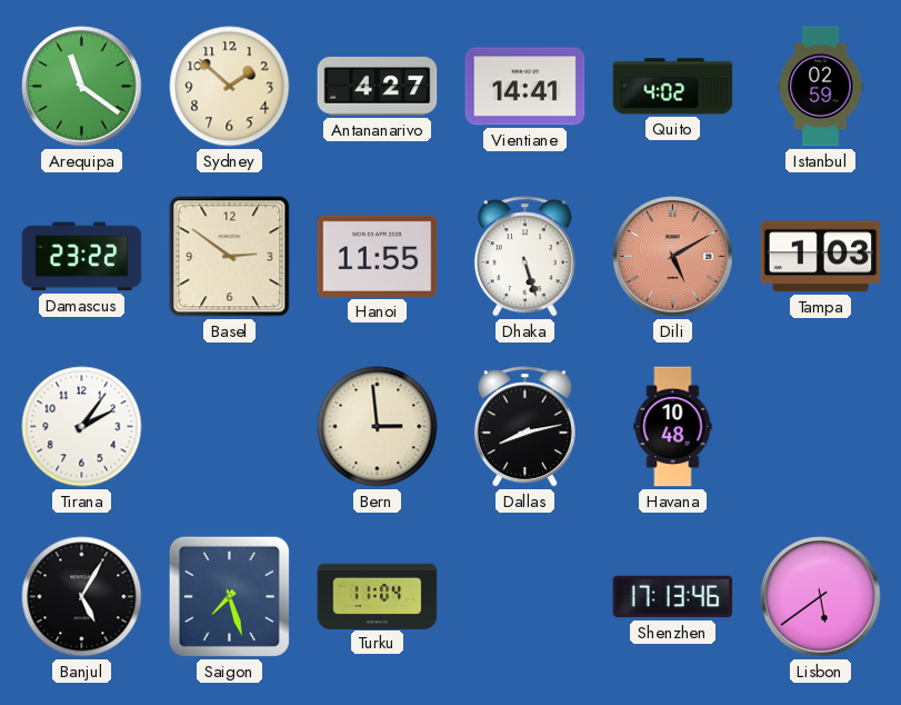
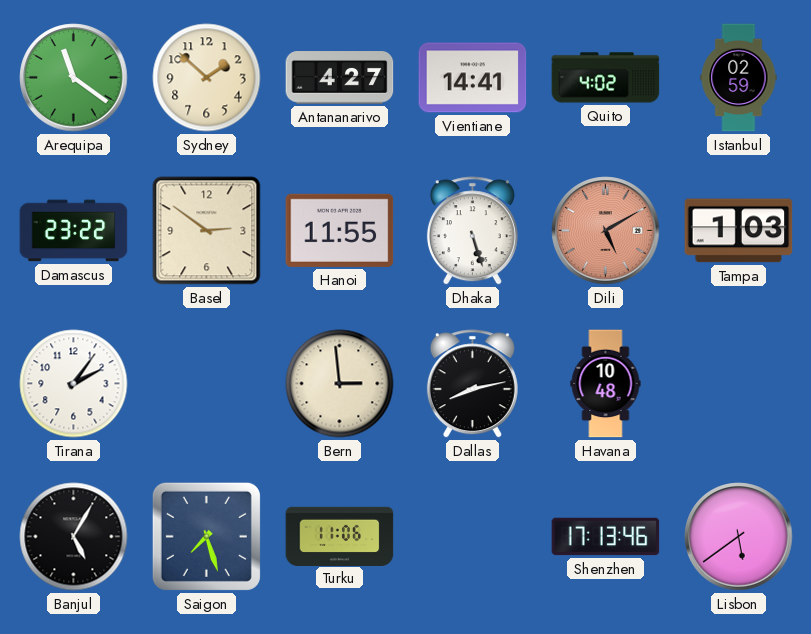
Turku: 11:04 -> 11:06 (340, 536)
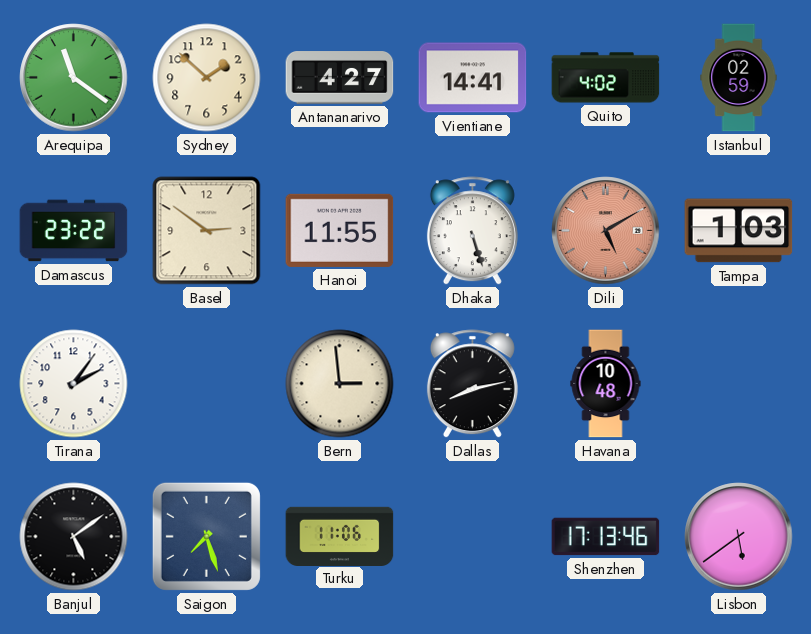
Banjul: 5:05 -> 5:09 (74, 537)
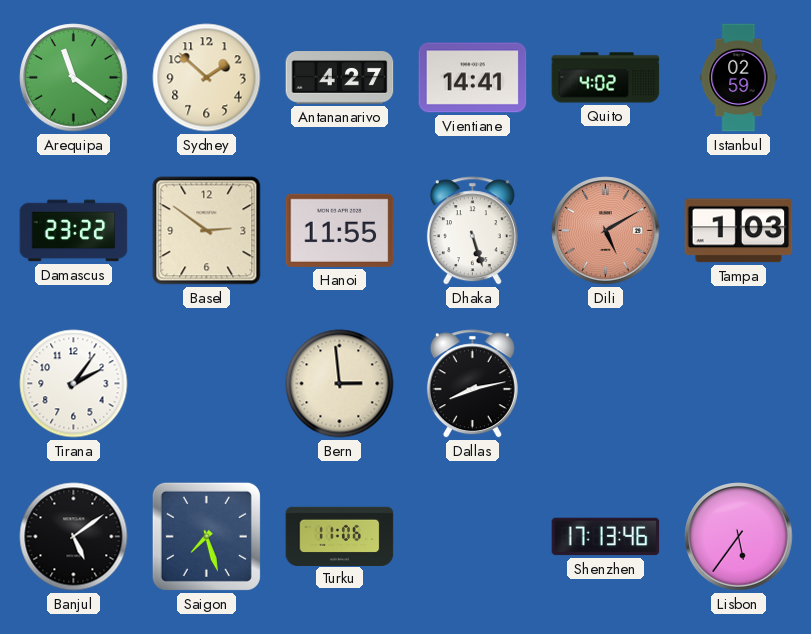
Havana: 10:48 -> none (606, 384)
Lisbon: 5:39 -> 5:36 (739, 537)
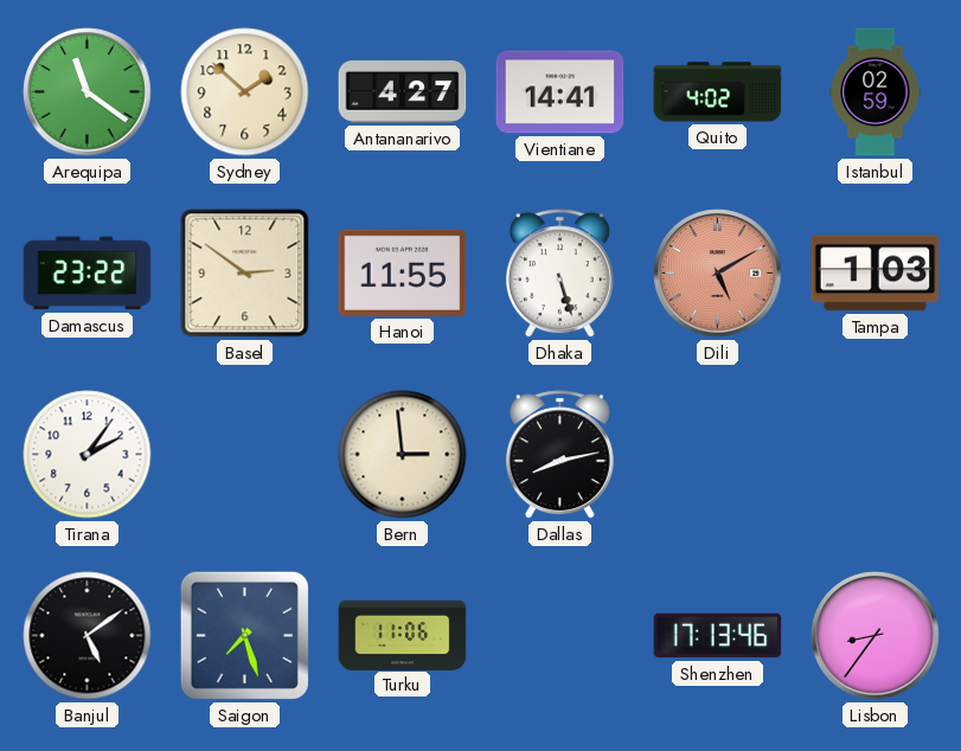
Lisbon: 5:36 -> 8:36 (876, 636)
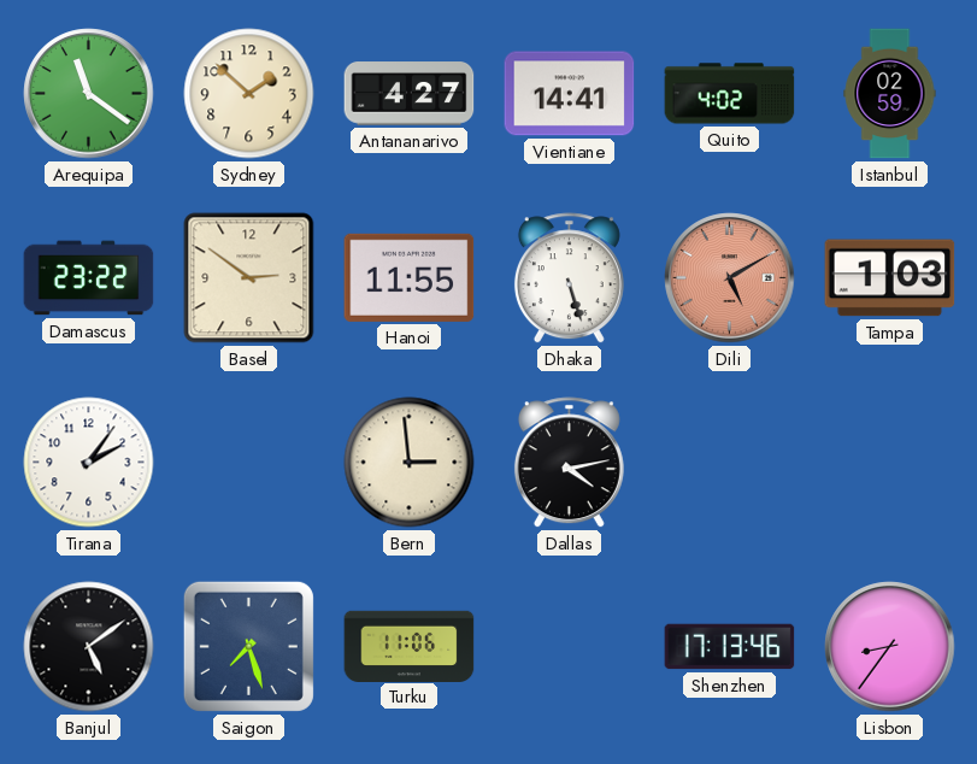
Dallas: 8:13 -> 4:13 (569, 463)
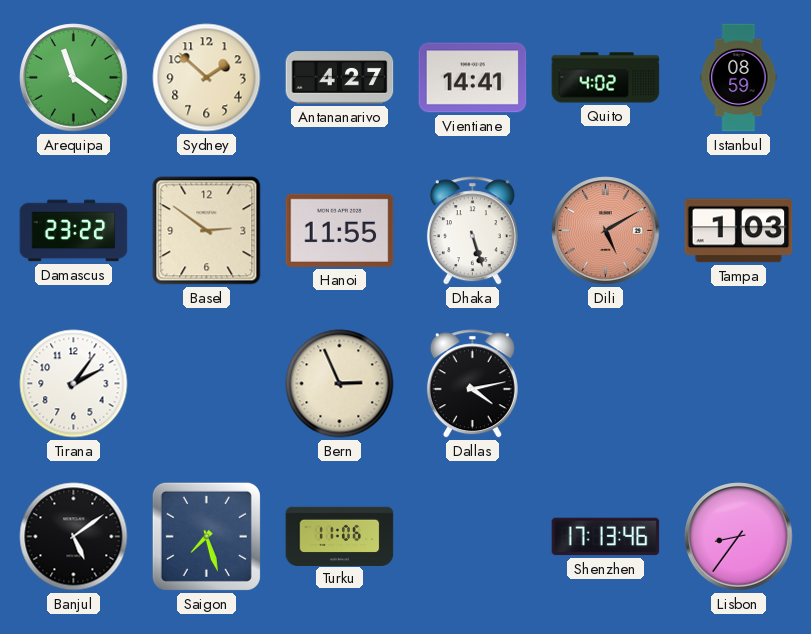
Istanbul: 02:59 -> 08:59 (739, 78)
Bern: 2:59 -> 2:56 (340, 384)
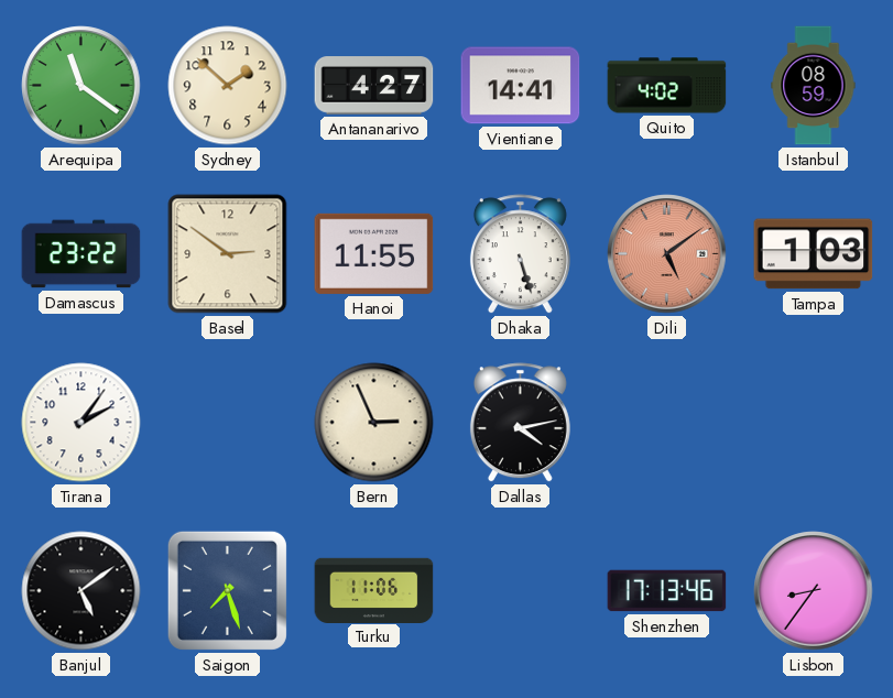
Dili: 5:10 -> 5:09 (667, 254)
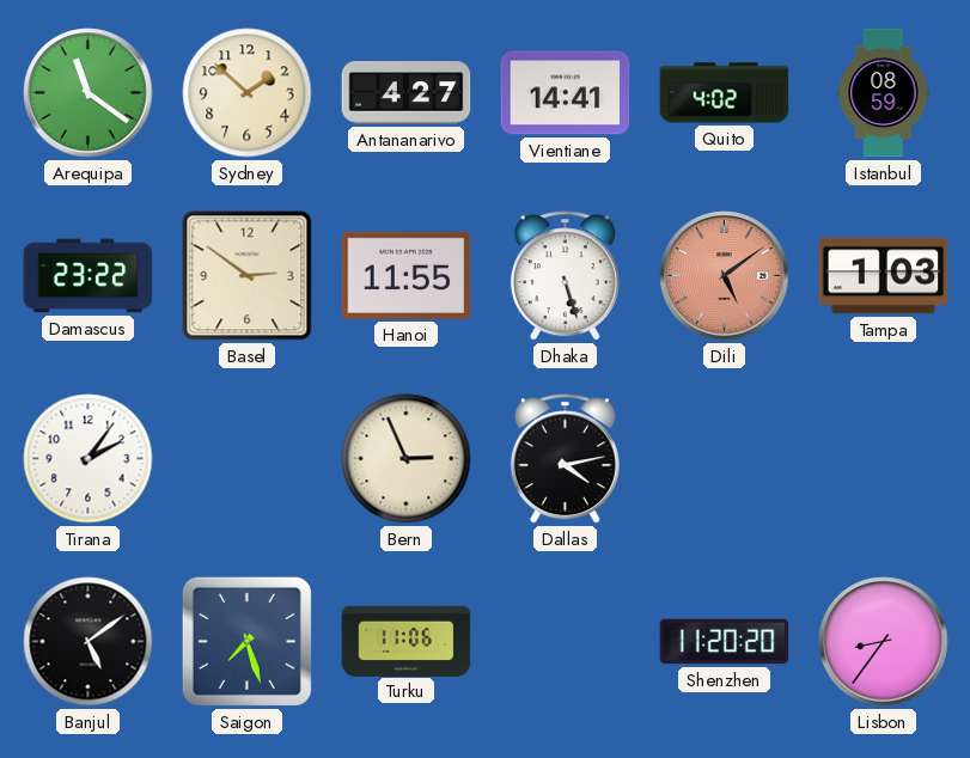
Shenzhen: 17:13 -> 11:20 (725, 642)
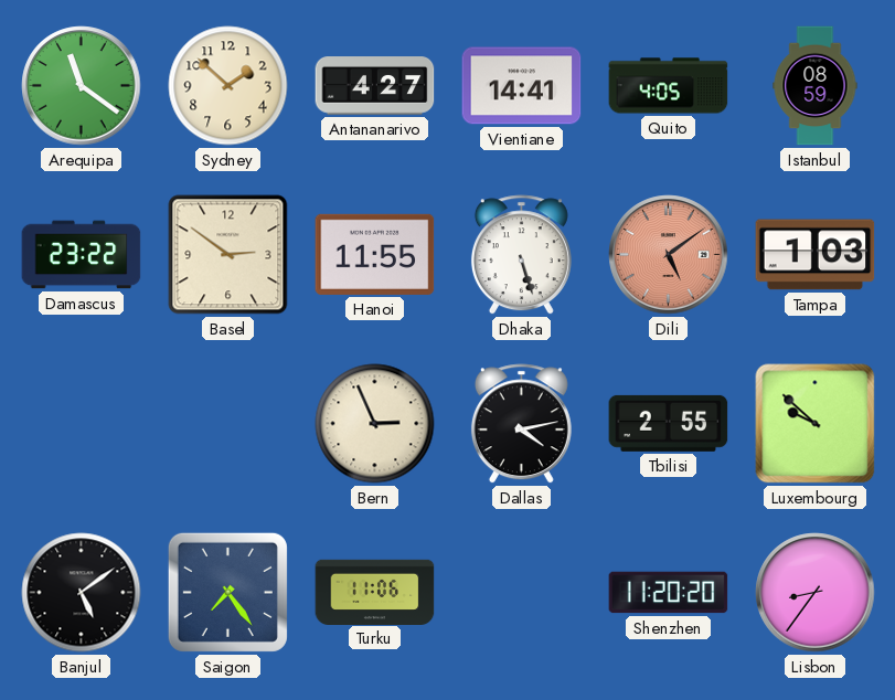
Quito: 4:02 -> 4:05 (669, 86)
Tirana: 2:06 -> none (89, 459)
Tbilisi: none -> 2:55 (669, 423)
Luxembourg: none -> 9:52 (816, 424)
Saigon: 7:27 -> 7:24 (227, 592)
